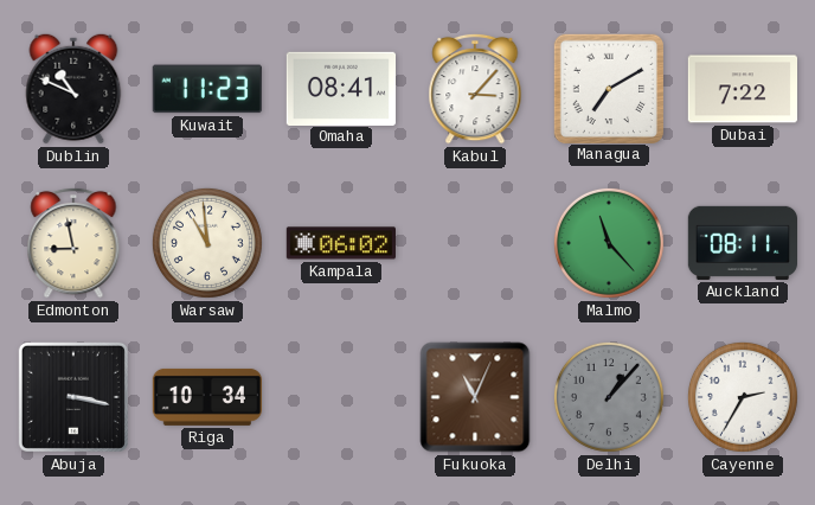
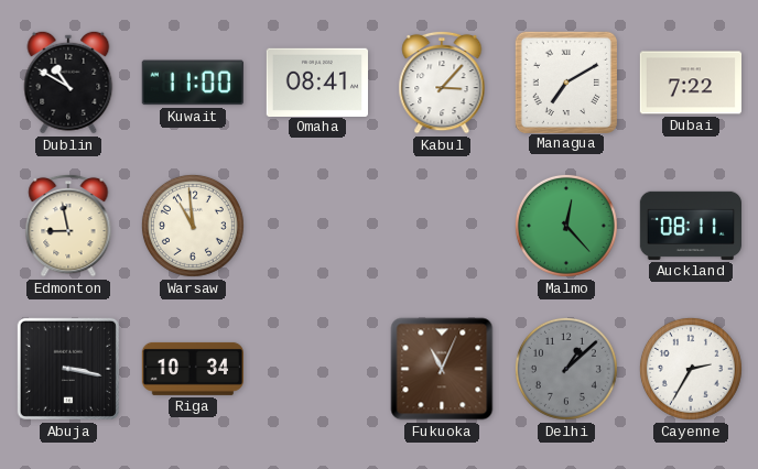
Dublin: 10:49 -> 10:50 (68, 83)
Kuwait: 11:23 -> 11:00 (193, 83)
Kampala: 06:02 -> none (340, 243)
Malmo: 11:23 -> 12:23 (566, 226)
Delhi: 1:07 -> 1:08 (566, 369)
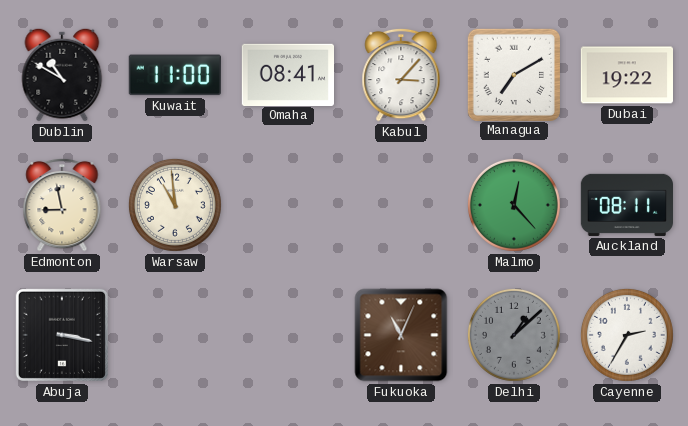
Dubai: 7:22 -> 19:22 (626, 75)
Riga: 10:34 -> none (192, 369)
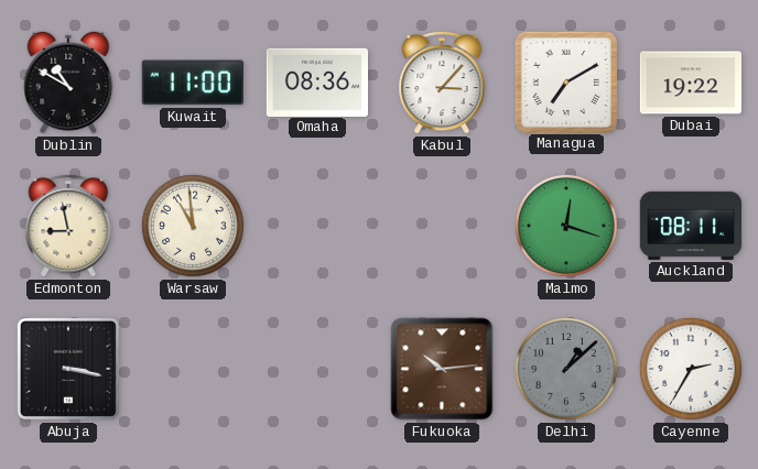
Omaha: 08:41 -> 08:36 (316, 81)
Malmo: 12:23 -> 12:18 (566, 226)
Fukuoka: 11:04 -> 10:14 (442, 369)
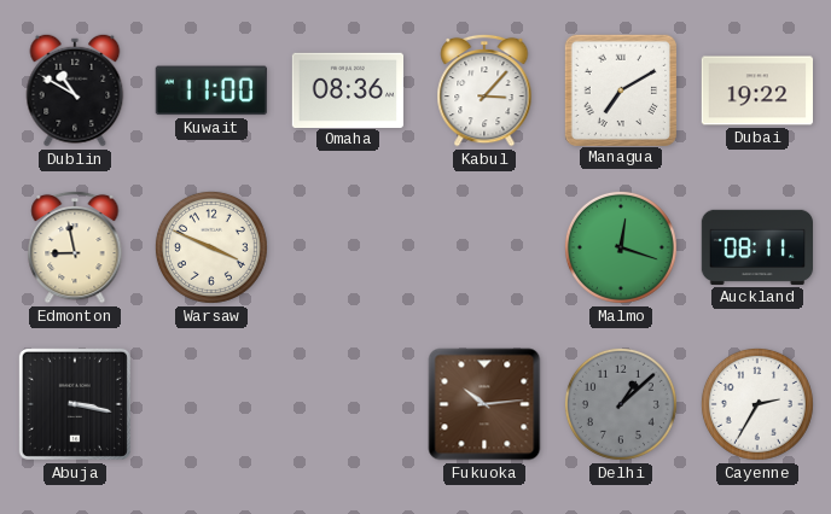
Warsaw: 10:59 -> 3:49 (211, 247)
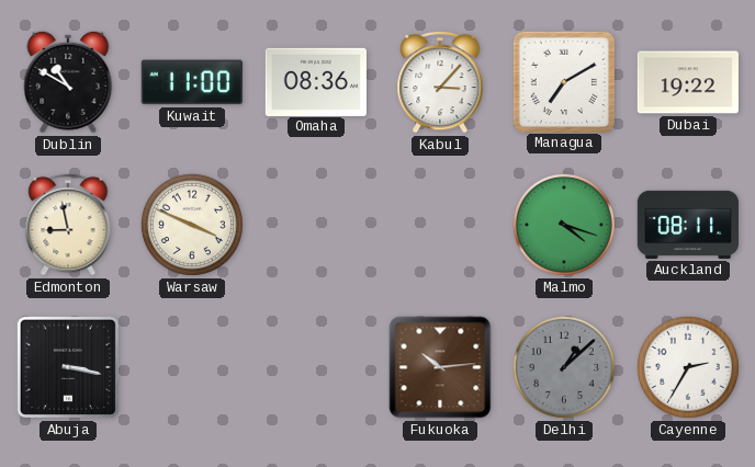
Malmo: 12:18 -> 4:18 (564, 225)
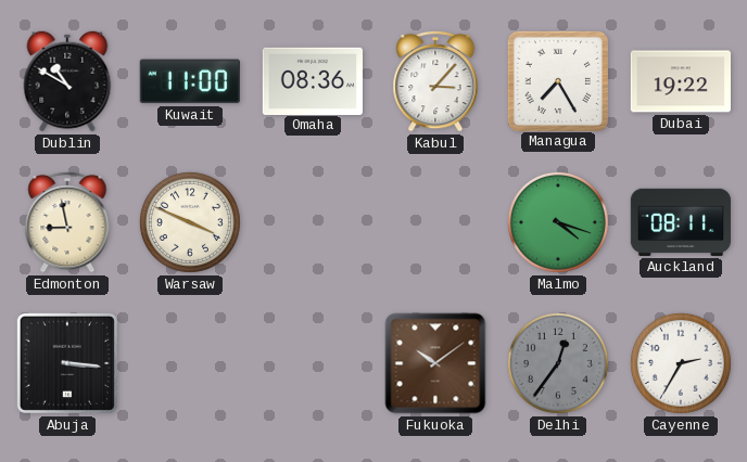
Managua: 7:10 -> 7:25 (557, 80)
Abuja: 3:17 -> 3:16 (67, 363)
Fukuoka: 10:14 -> 10:09 (435, 363)
Delhi: 1:08 -> 12:36 (558, 363)
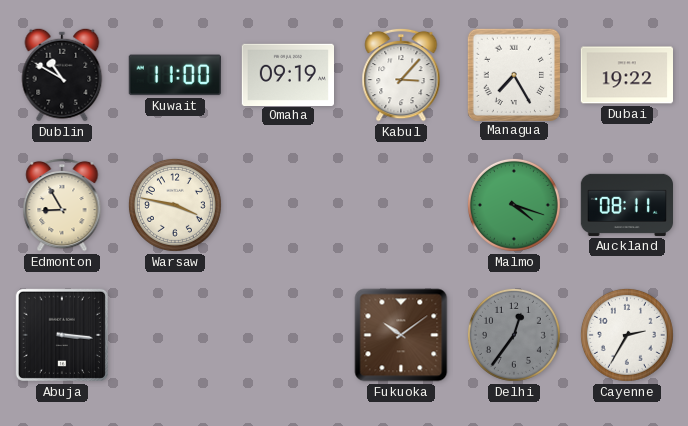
Omaha: 08:36 -> 09:19 (287, 74)
Edmonton: 8:58 -> 8:55 (62, 205)
Warsaw: 3:49 -> 3:47 (175, 205)
